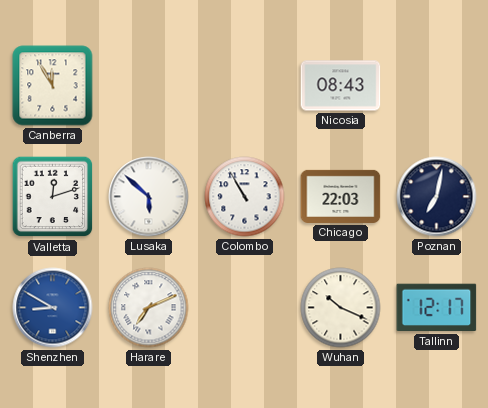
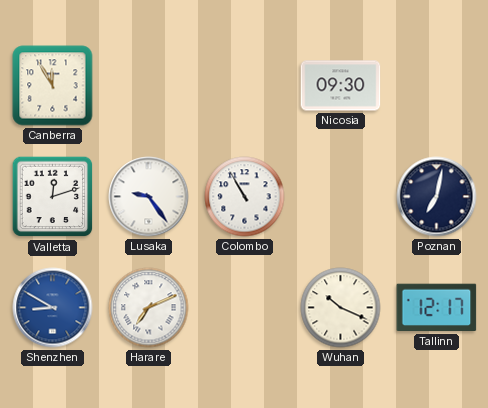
Nicosia: 08:43 -> 09:30 (341, 86)
Lusaka: 5:52 -> 9:24 (149, 197)
Chicago: 22:03 -> none (341, 196)
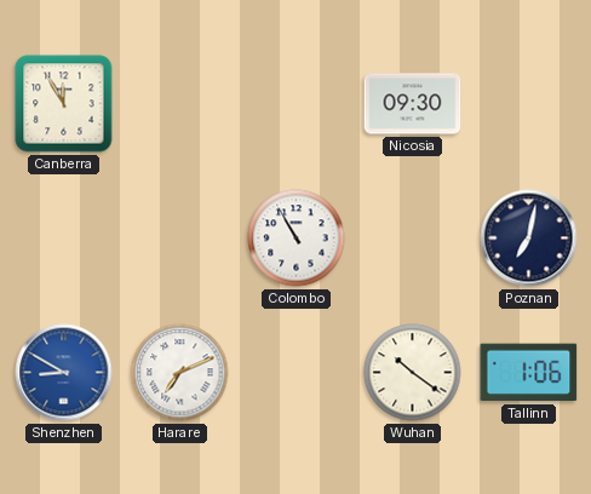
Valletta: 12:12 -> none (53, 197)
Lusaka: 9:24 -> none (149, 197)
Wuhan: 10:19 -> 10:21 (413, 373)
Tallinn: 12:17 -> 1:06 (529, 373)
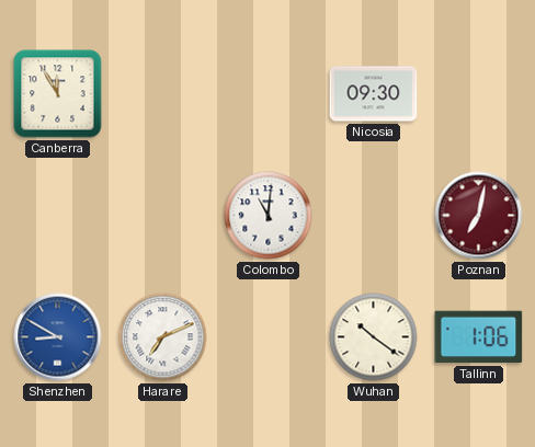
Colombo: 10:55 -> 11:01 (269, 216)
Poznan dial: navy -> burgundy (479, 216)
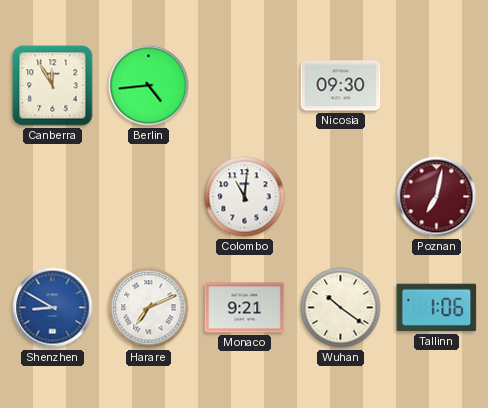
Berlin: none -> 4:44 (149, 86)
Monaco: none -> 9:21 (245, 308)
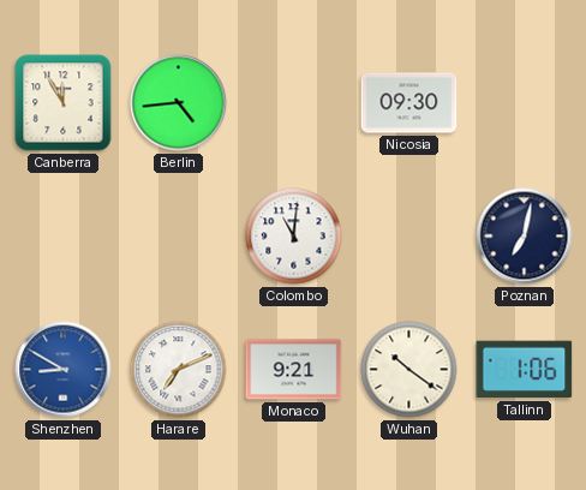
Poznan dial: burgundy -> navy (525, 237)
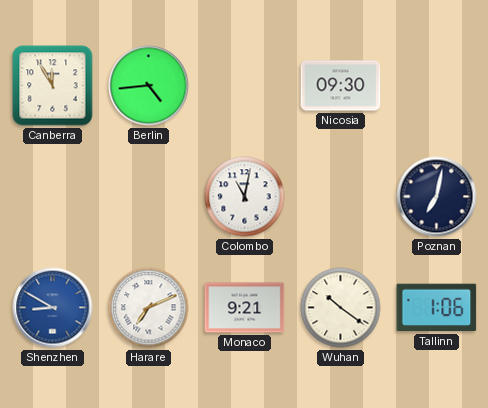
Colombo: 11:01 -> 11:02 (245, 197)
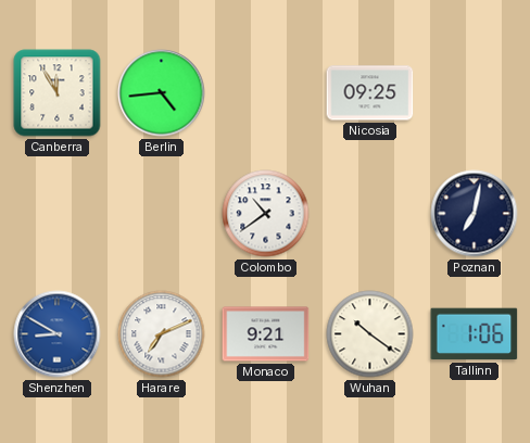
Nicosia: 09:30 -> 09:25 (370, 93)
Colombo: 11:02 -> 10:39 (266, 214)
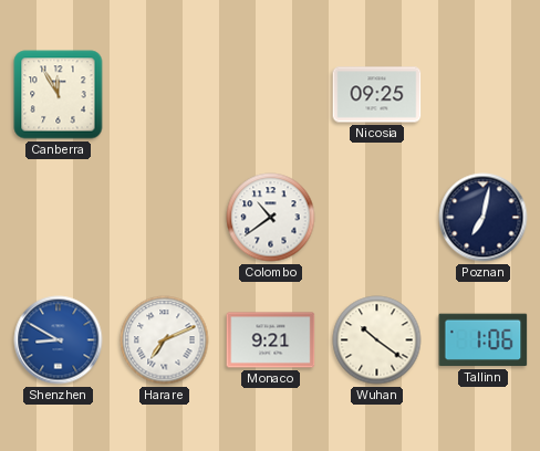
Berlin: 4:44 -> none (162, 93)
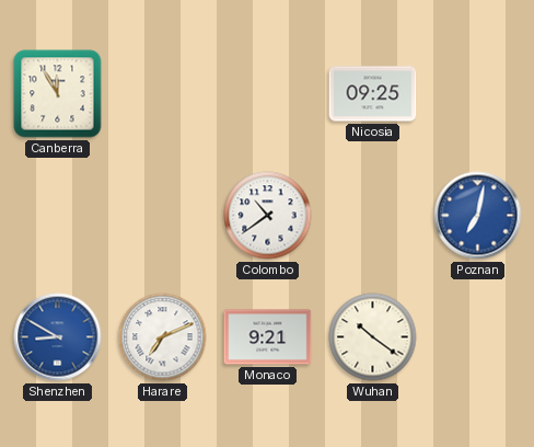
Poznan dial: navy -> blue (478, 216)
Tallinn: 1:06 -> none (484, 340)
